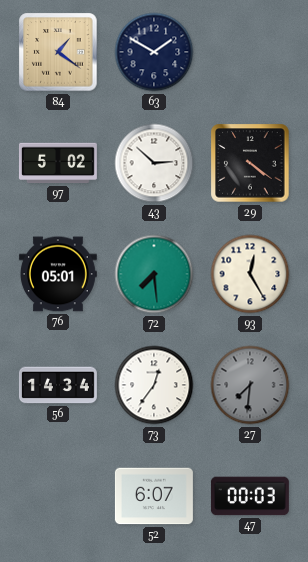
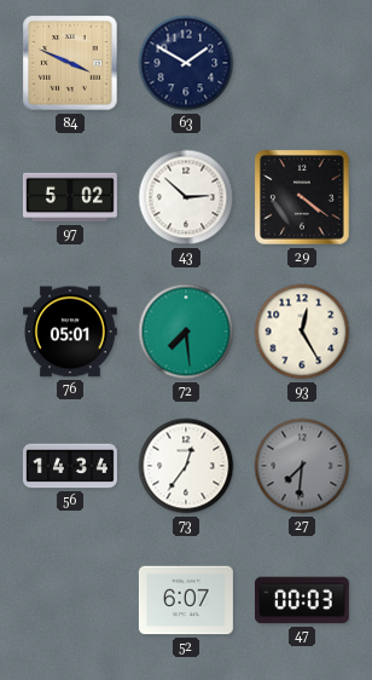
84: 1:21 -> 3:49 (70, 63)
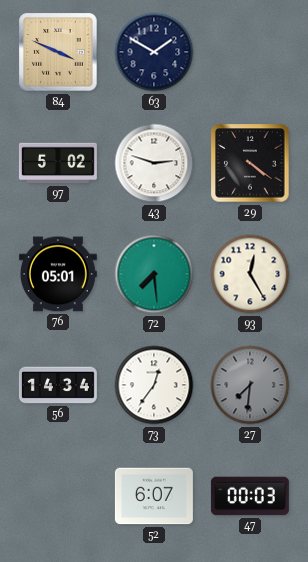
43: 2:52 -> 2:48 (154, 163)
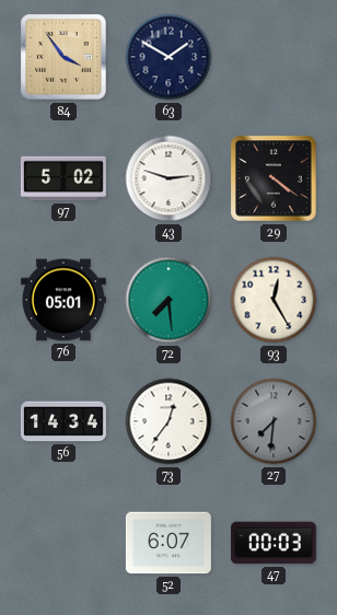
84: 3:49 -> 3:54 (63, 57)
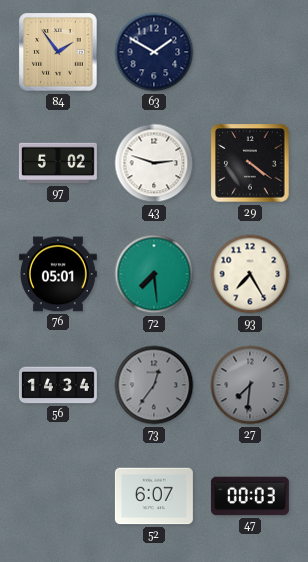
84: 3:54 -> 1:54 (58, 52)
93: 12:25 -> 7:25 (250, 274)
73 dial: white -> grey (154, 385)
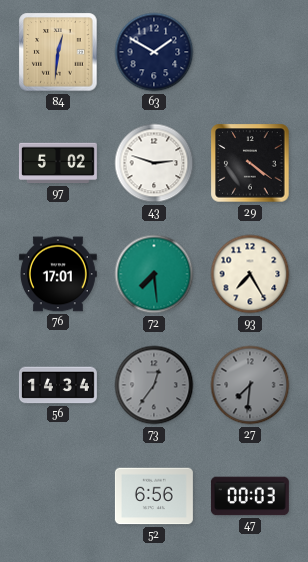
84: 1:54 -> 12:31 (58, 52)
76: 05:01 -> 17:01 (58, 274)
52: 6:07 -> 6:56 (154, 496)
